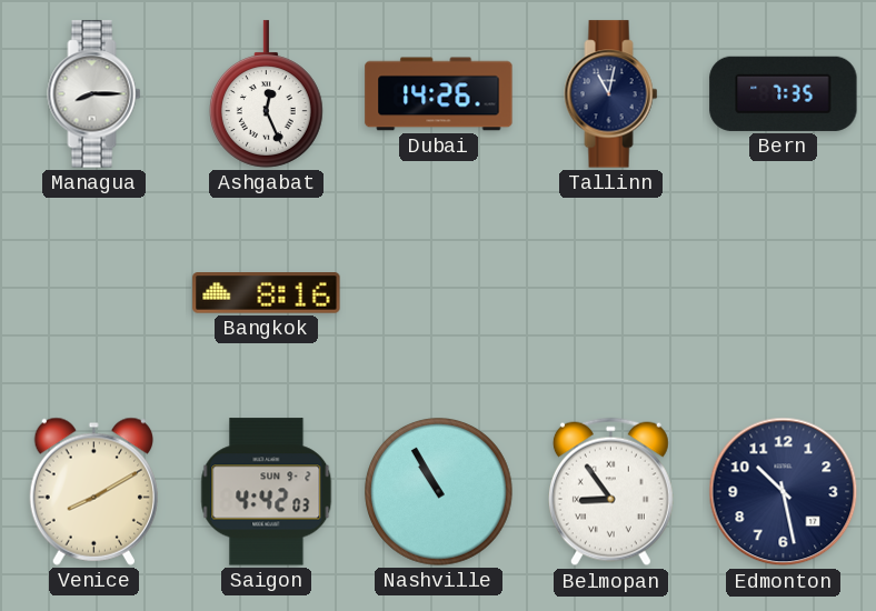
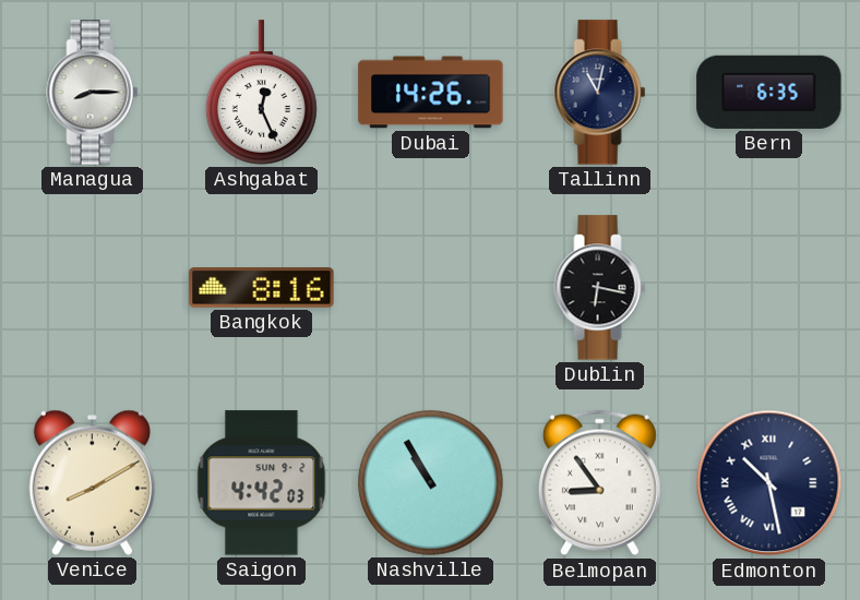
Bern: 7:35 -> 6:35 (769, 92)
Dublin: none -> 6:17 (600, 288)
Edmonton numerals: Arabic -> Roman (769, 483)
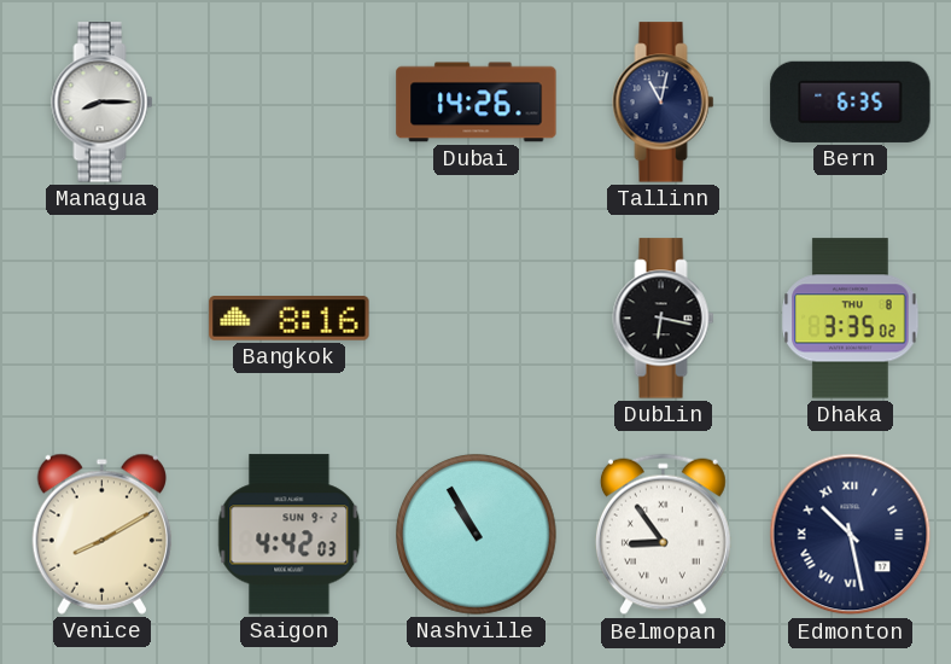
Ashgabat: 12:26 -> none (261, 93)
Dhaka: none -> 3:35 (851, 319)
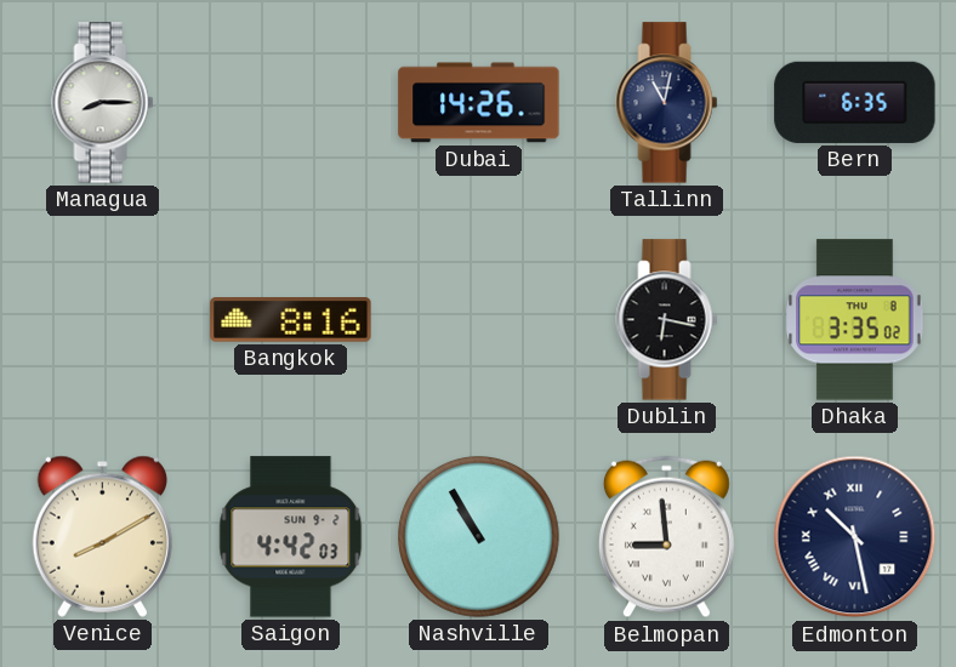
Belmopan: 8:54 -> 8:59 (666, 537)
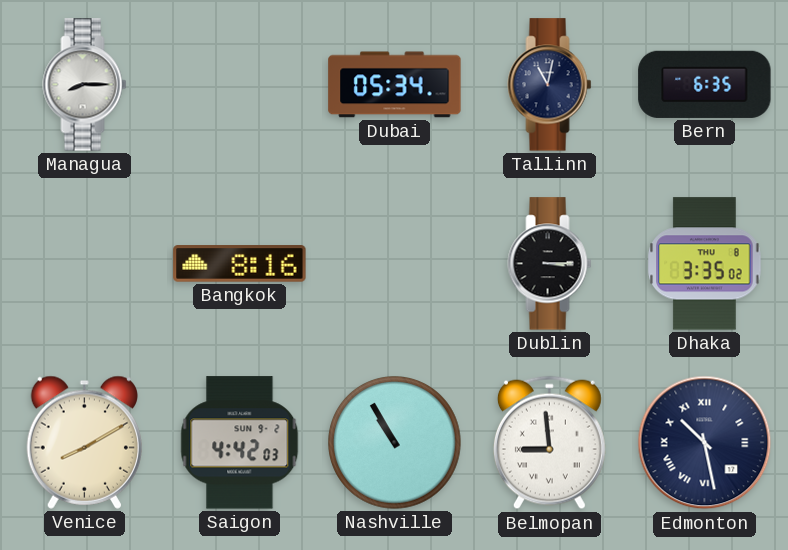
Dubai: 14:26 -> 05:34 (395, 85)
Dublin: 6:17 -> 3:15 (550, 264)
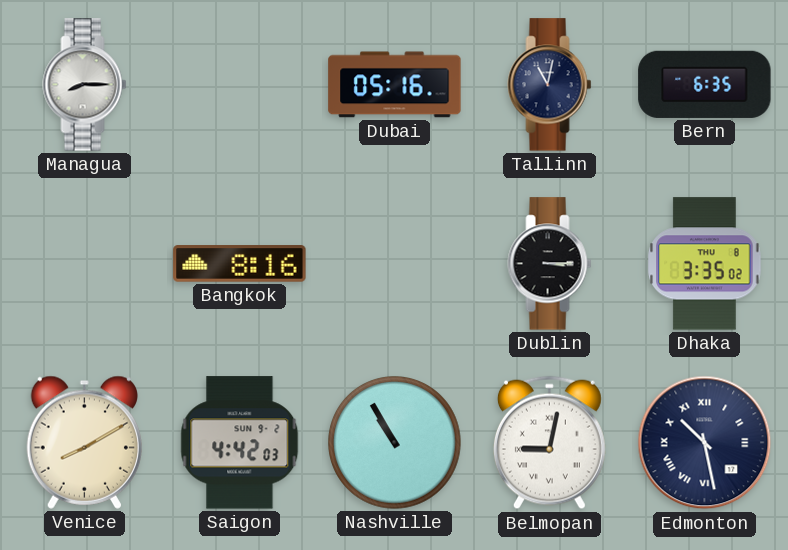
Dubai: 05:34 -> 05:16 (395, 85)
Belmopan: 8:59 -> 9:02 (549, 443)
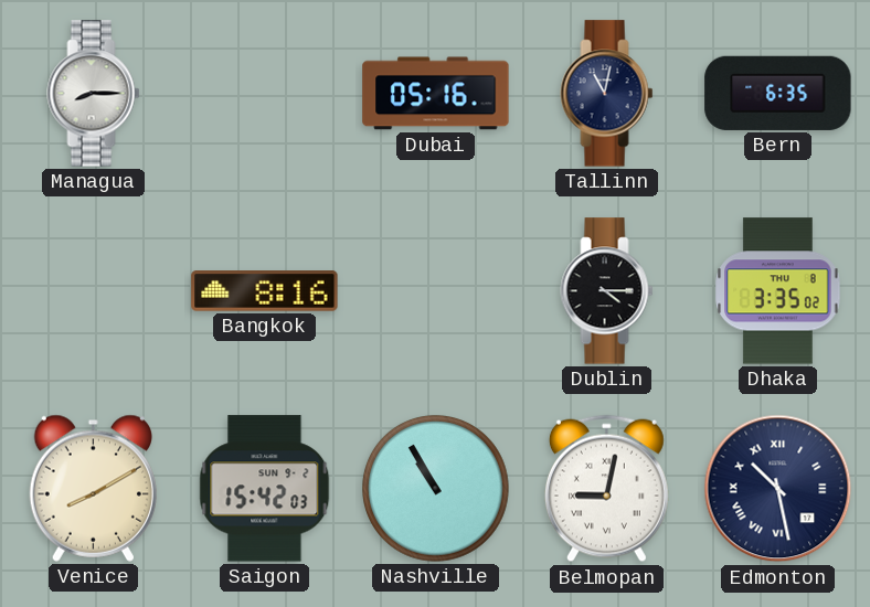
Dublin: 3:15 -> 4:15 (607, 291)
Saigon: 4:42 -> 15:42 (265, 489)
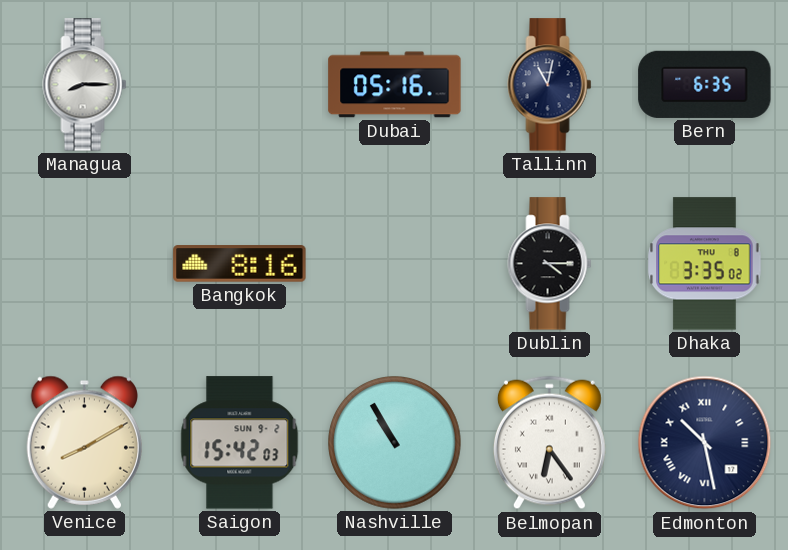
Belmopan: 9:02 -> 6:24 (549, 443)
